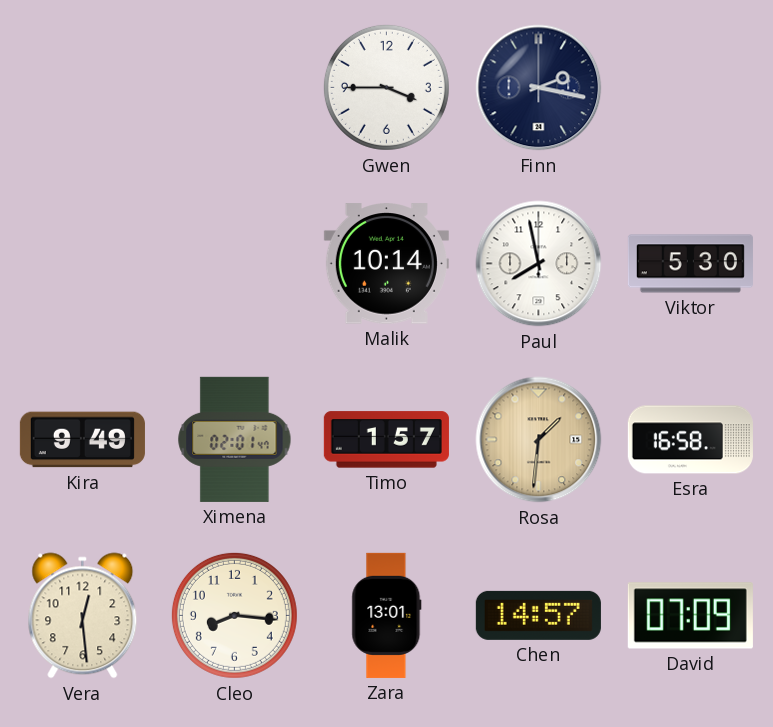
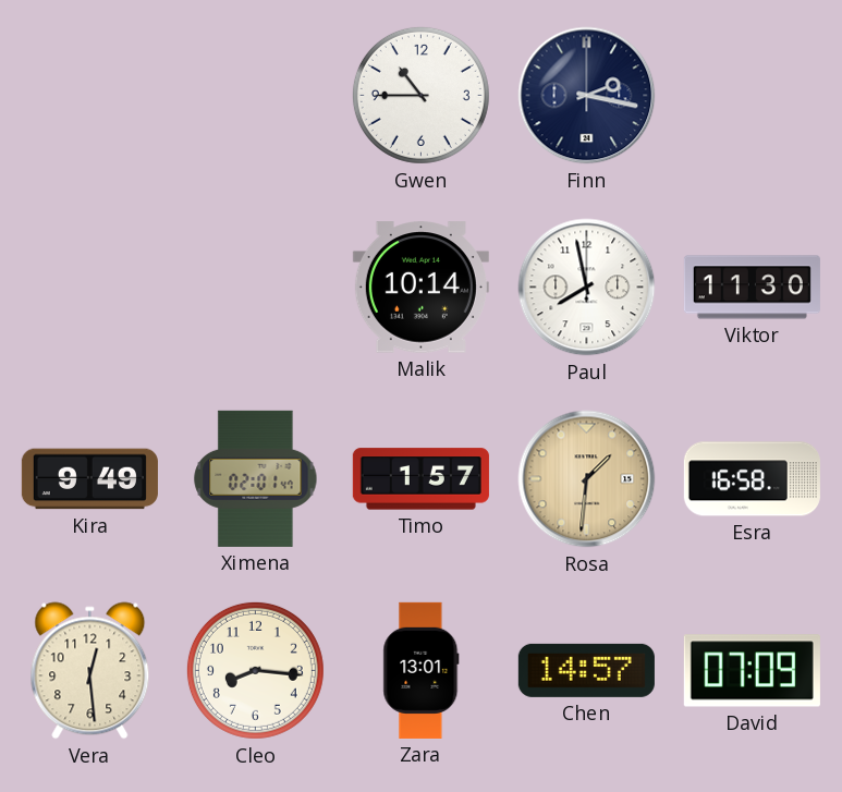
Gwen: 3:45 -> 10:45 (420, 95)
Viktor: 5:30 -> 11:30 (752, 288)
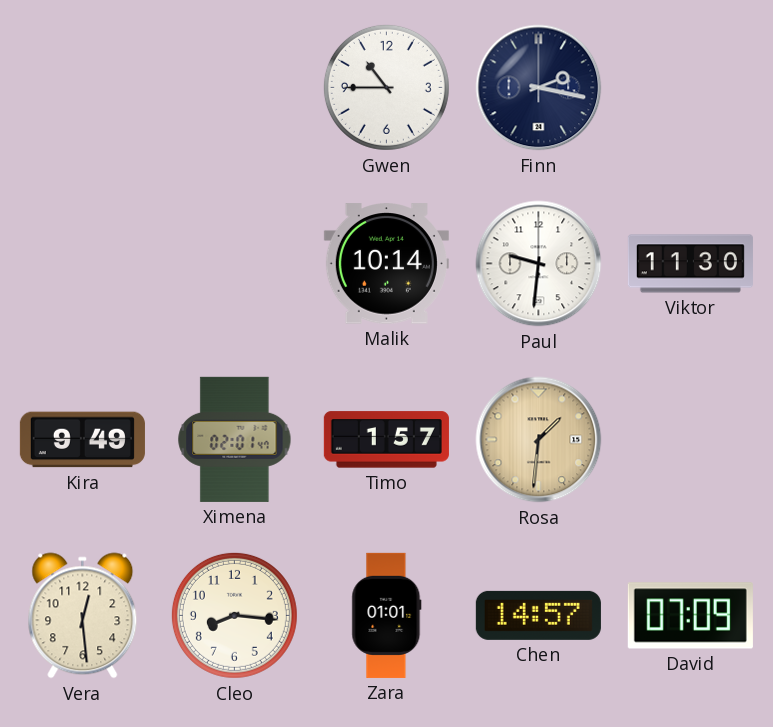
Paul: 7:58 -> 9:31 (539, 264)
Esra: 16:58 -> none (752, 479)
Zara: 13:01 -> 01:01 (387, 615)
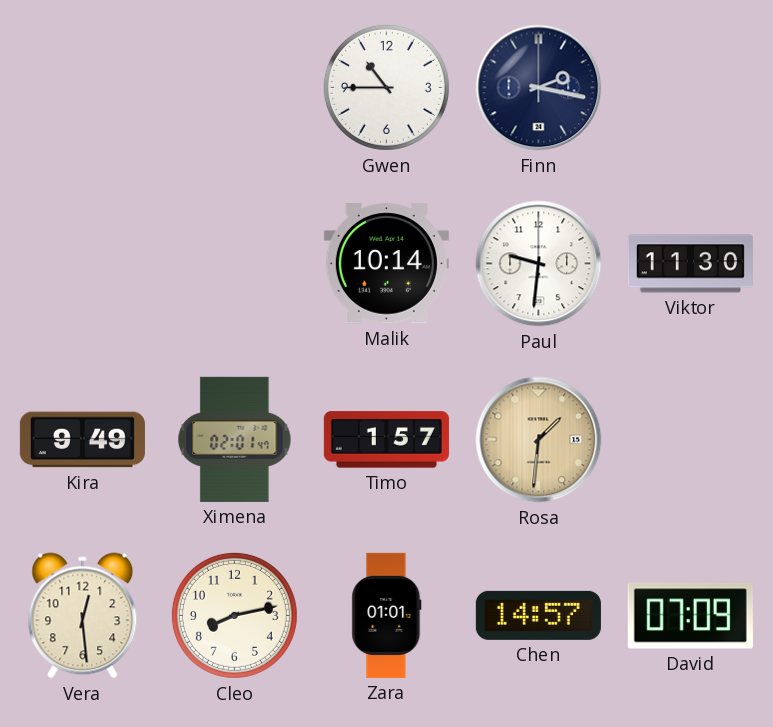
Cleo: 8:16 -> 8:13 (234, 615)
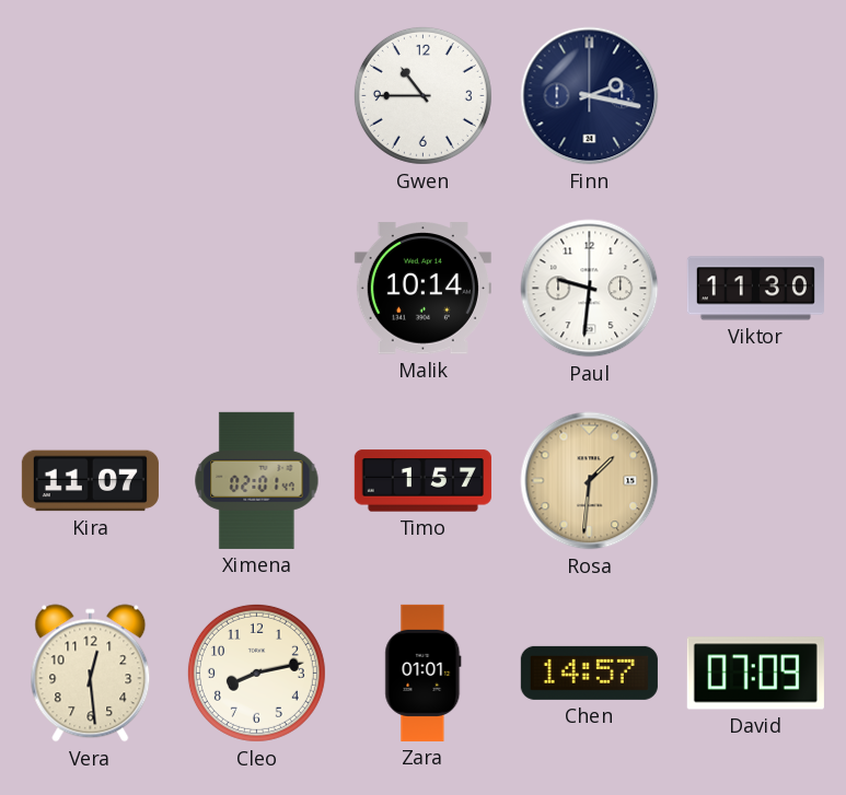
Kira: 9:49 -> 11:07 (90, 481)
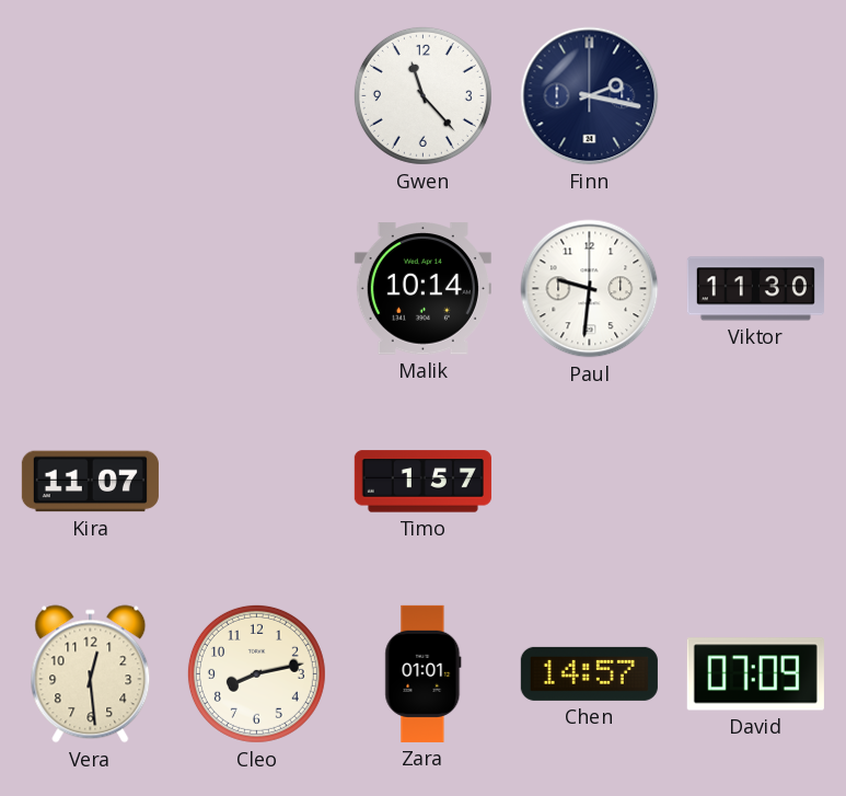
Gwen: 10:45 -> 11:23 (422, 95)
Ximena: 02:01 -> none (257, 480)
Rosa: 1:31 -> none (590, 481)
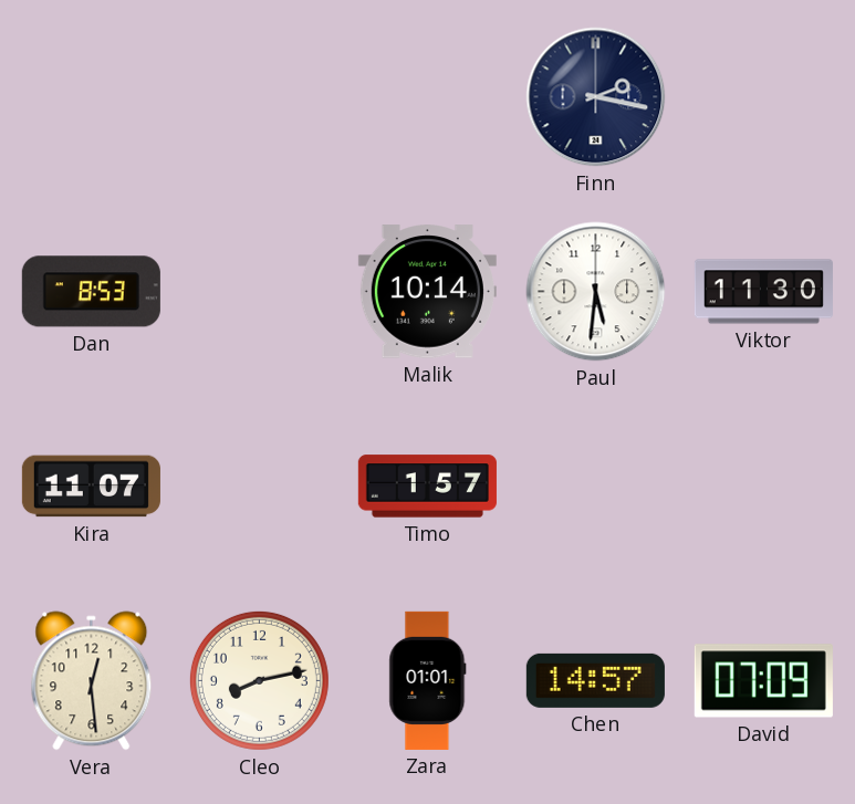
Gwen: 11:23 -> none (422, 95)
Dan: none -> 8:53 (91, 292)
Paul: 9:31 -> 5:31 (596, 292)
